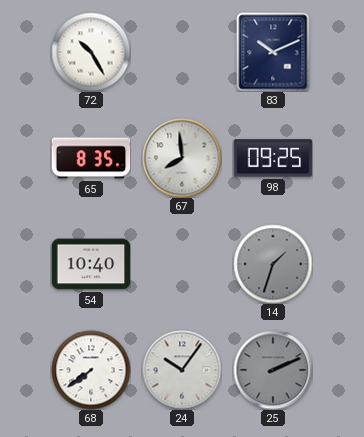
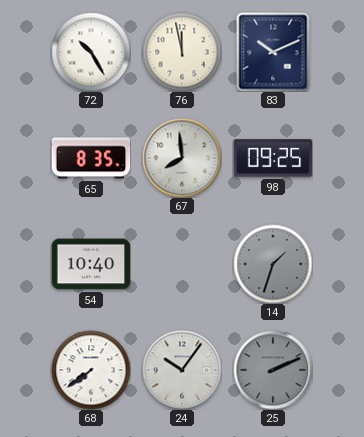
76: none -> 11:58 (182, 52)
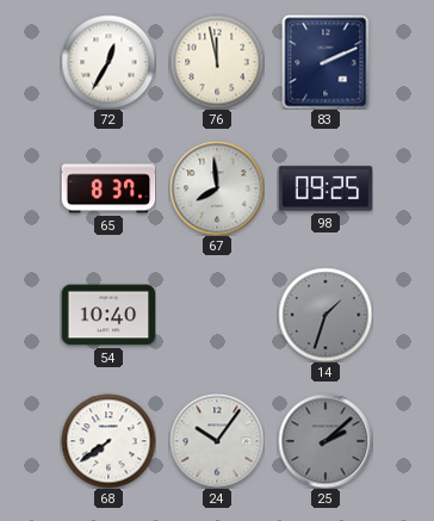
72: 10:25 -> 12:35 (108, 62)
83: 10:11 -> 2:11 (325, 62)
65: 8:35 -> 8:37 (108, 188)
25: 2:11 -> 2:08 (325, 441)
